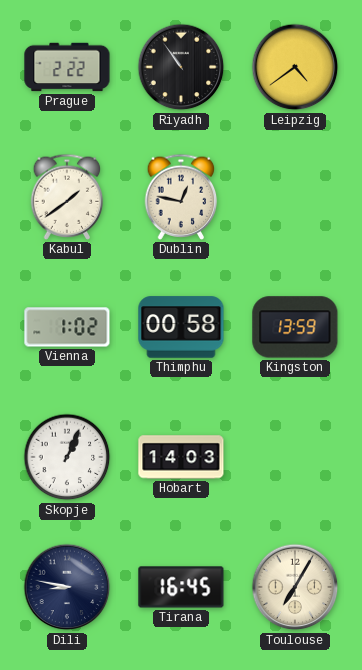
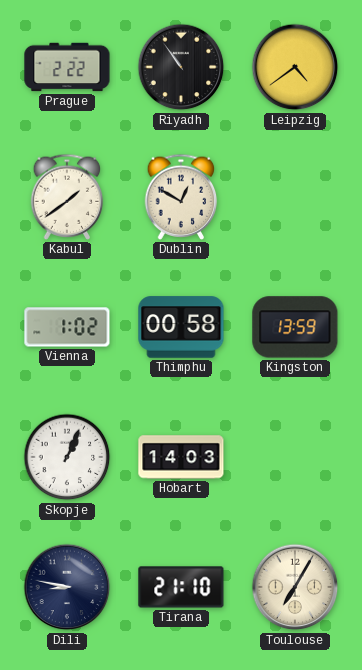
Dublin: 12:47 -> 12:50 (181, 197)
Tirana: 16:45 -> 21:10 (181, 587)
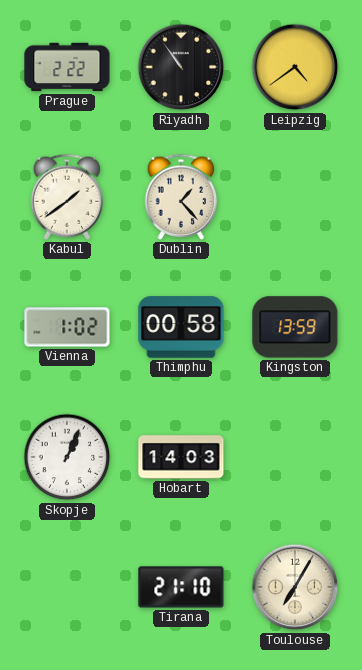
Dublin: 12:50 -> 1:23 (181, 197)
Dili: 8:47 -> none (67, 587)
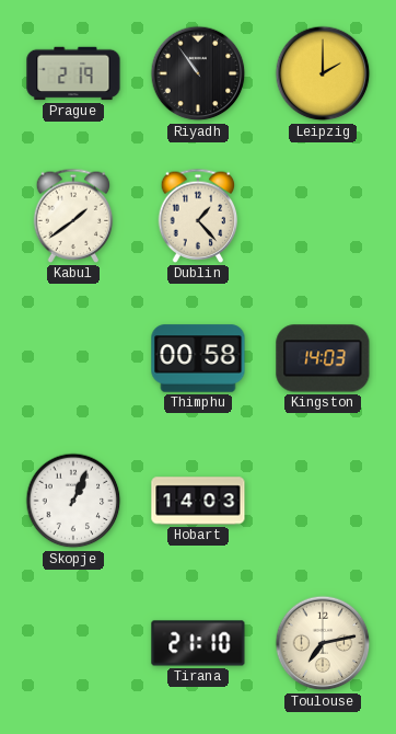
Prague: 2:22 -> 2:19 (73, 73)
Leipzig: 4:39 -> 2:00 (323, 73)
Vienna: 1:02 -> none (67, 327)
Kingston: 13:59 -> 14:03 (323, 358)
Toulouse: 7:05 -> 7:13 (323, 643)
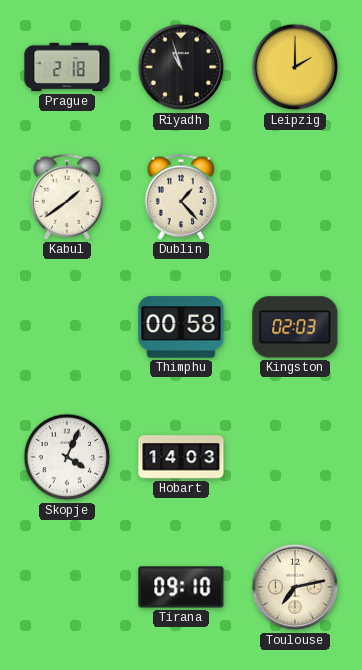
Prague: 2:19 -> 2:18 (67, 67)
Riyadh: 10:54 -> 10:57 (181, 67)
Kingston: 14:03 -> 02:03 (295, 327)
Skopje: 1:04 -> 4:04 (67, 457)
Tirana: 21:10 -> 09:10 (181, 587)
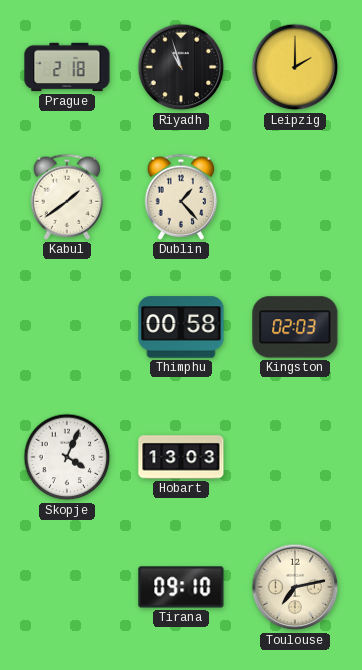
Hobart: 14:03 -> 13:03 (181, 457)
